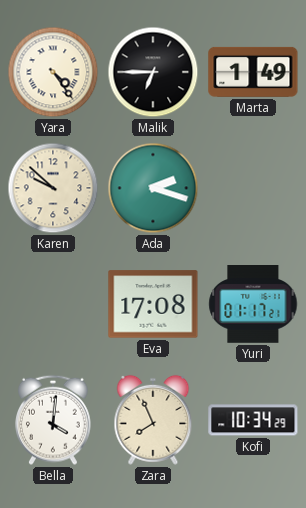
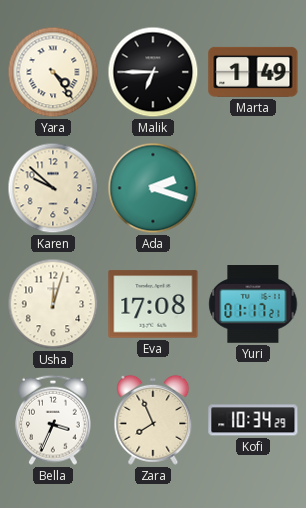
Usha: none -> 12:03 (53, 304)
Bella: 4:01 -> 3:34 (54, 420)
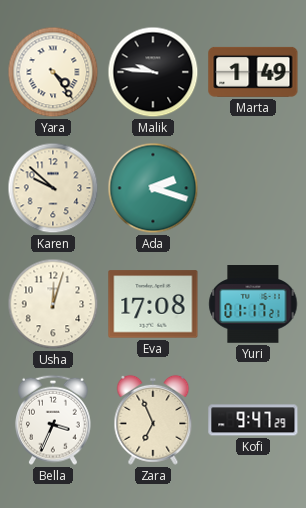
Malik: 6:45 -> 9:46 (153, 72)
Zara: 7:56 -> 6:56 (153, 420)
Kofi: 10:34 -> 9:47 (253, 420)
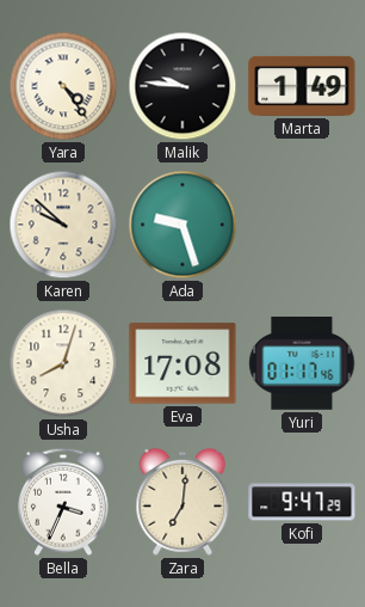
Ada: 2:18 -> 9:27 (182, 225)
Usha: 12:03 -> 8:03 (63, 363)
Yuri: 01:17:21 -> 01:17:46 (302, 364)
Zara: 6:56 -> 7:01 (182, 502)
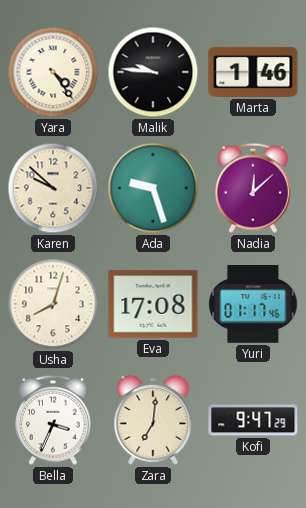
Marta: 1:49 -> 1:46 (253, 72)
Nadia: none -> 12:08 (254, 188)
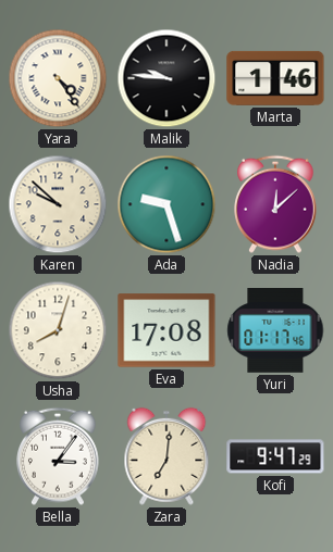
Bella: 3:34 -> 3:06 (59, 456)
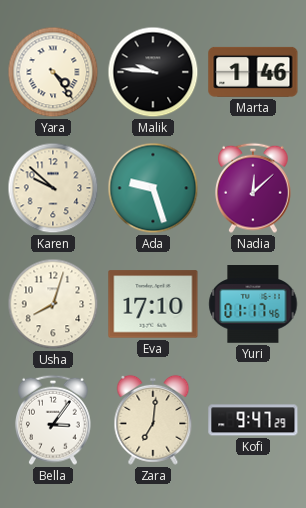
Eva: 17:08 -> 17:10 (153, 304)
